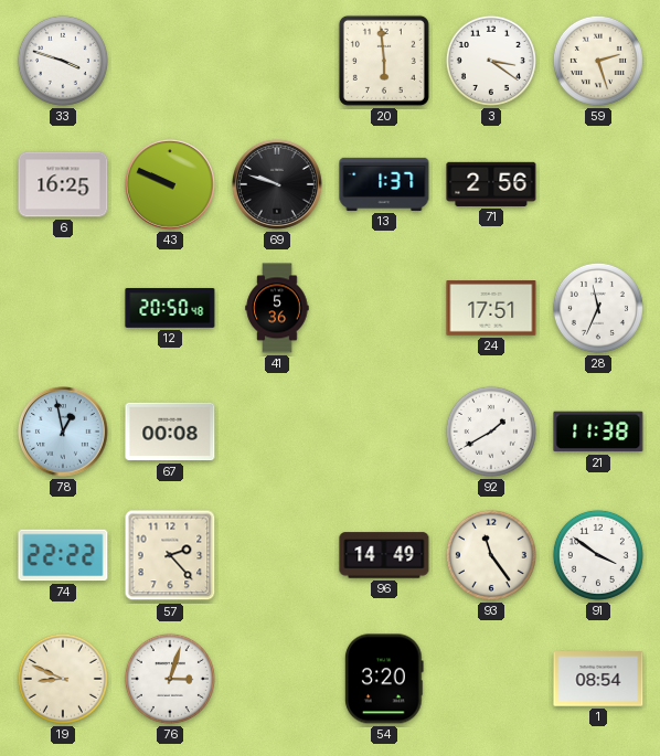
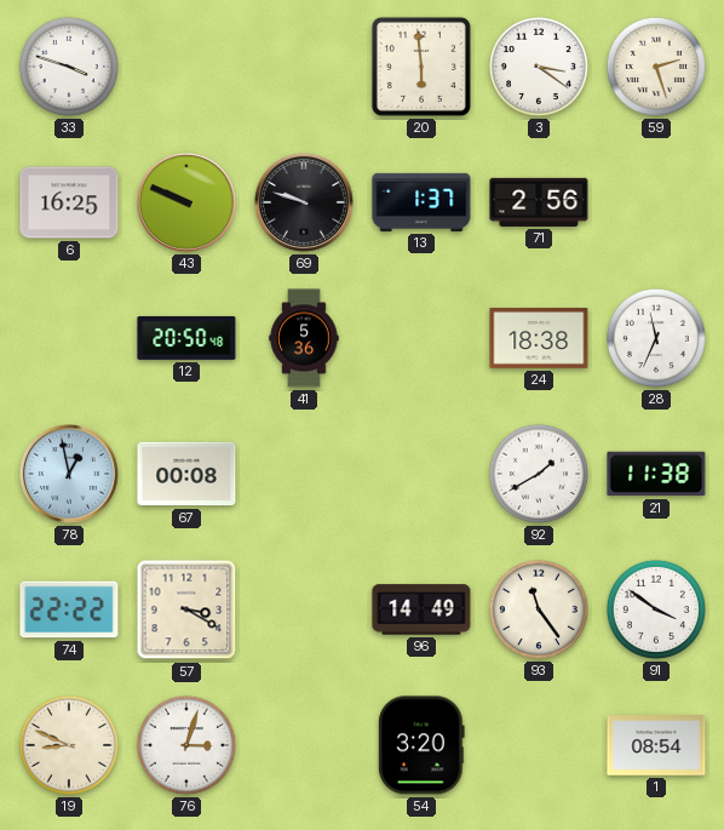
24: 17:51 -> 18:38 (539, 338)
57: 2:23 -> 3:20 (186, 609)
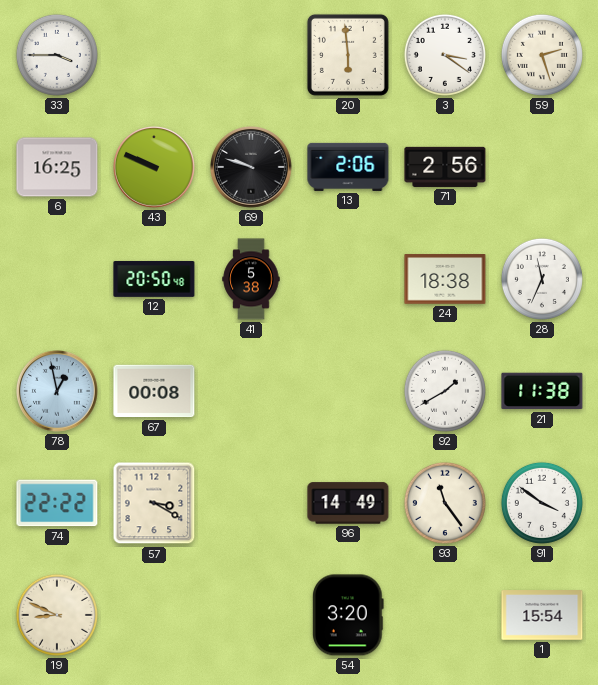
33: 3:48 -> 3:45 (57, 55)
13: 1:37 -> 2:06 (348, 167)
41: 5:36 -> 5:38 (251, 279)
76: 3:03 -> none (186, 745)
1: 08:54 -> 15:54 (542, 615)
